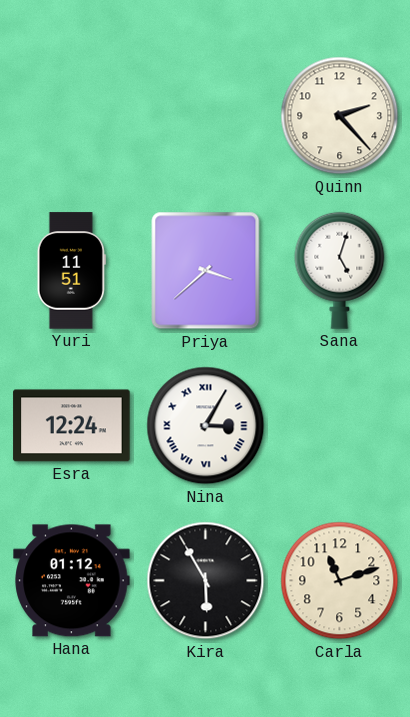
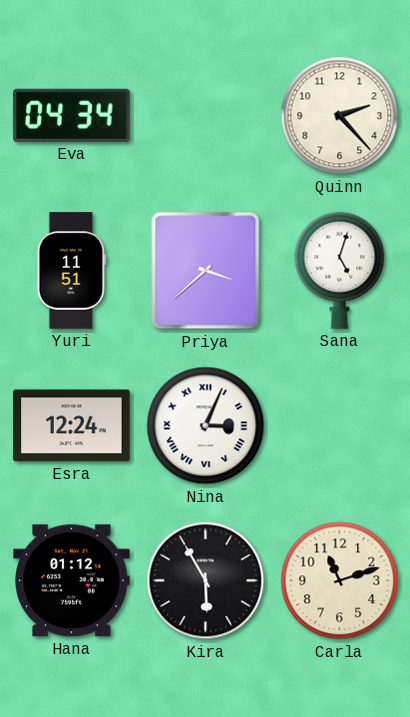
Eva: none -> 04:34 (72, 115)
Nina: 3:05 -> 3:04 (206, 426)
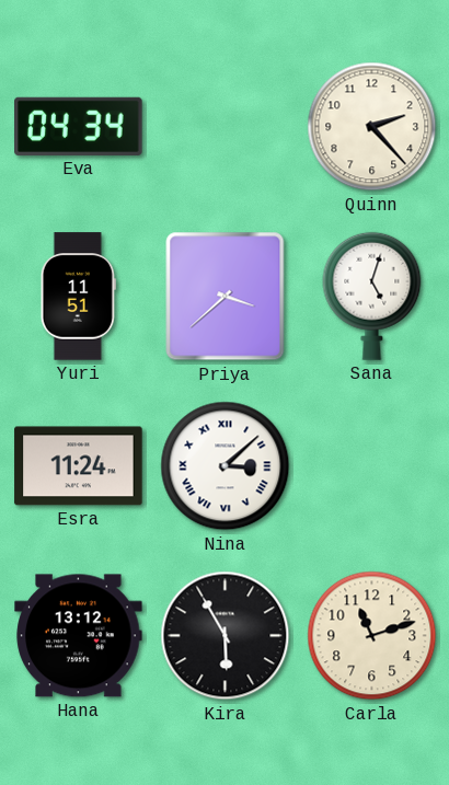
Esra: 12:24 -> 11:24 (79, 466)
Nina: 3:04 -> 3:08 (226, 466)
Hana: 01:12 -> 13:12 (79, 636)
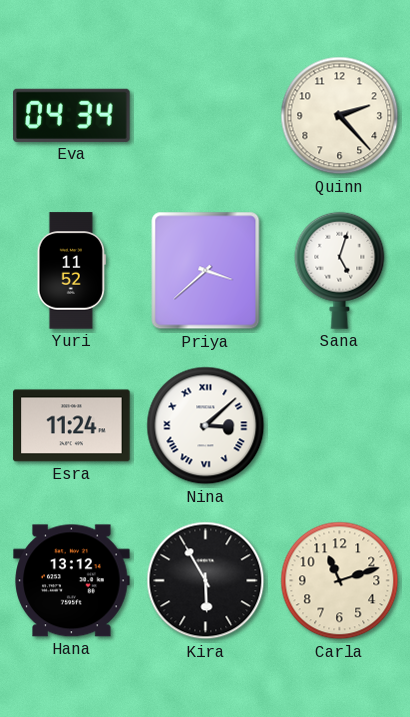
Yuri: 11:51 -> 11:52 (71, 271)
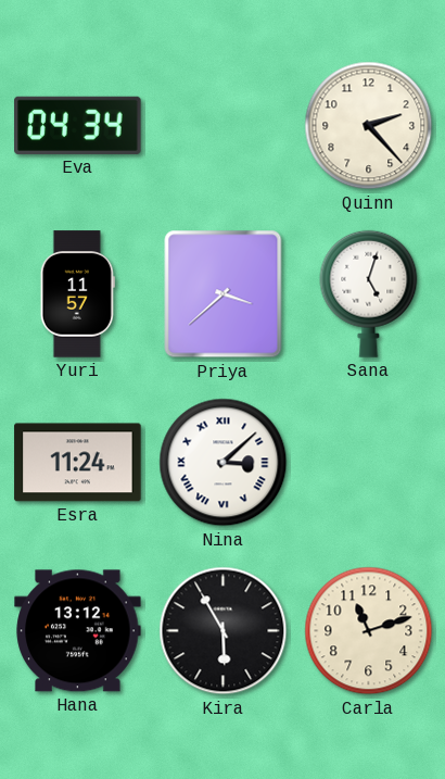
Yuri: 11:52 -> 11:57 (77, 294)
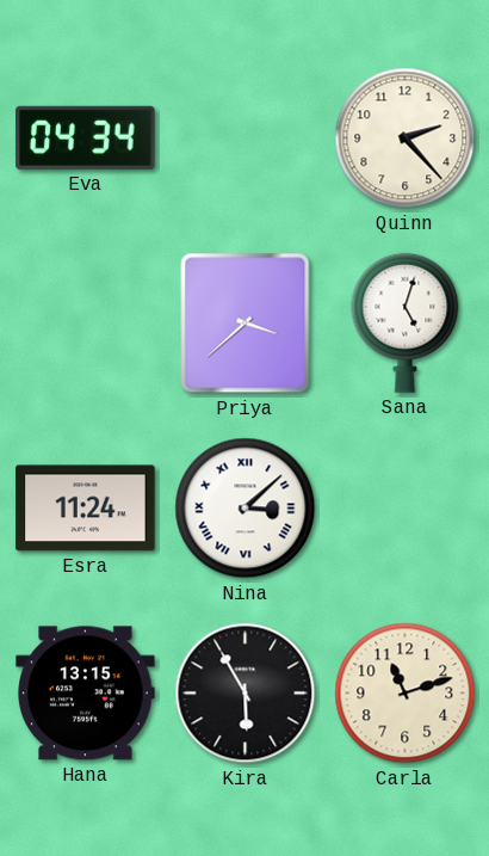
Yuri: 11:57 -> none (77, 294)
Hana: 13:12 -> 13:15 (86, 694)
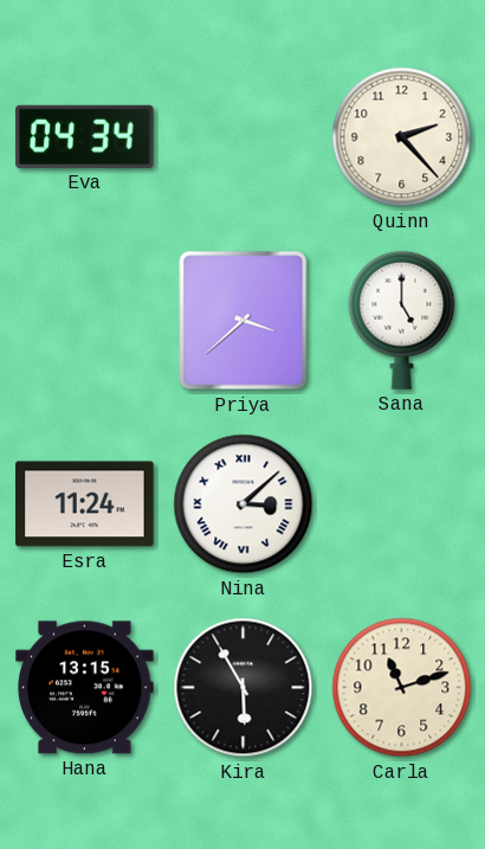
Sana: 5:03 -> 5:00 (402, 320)
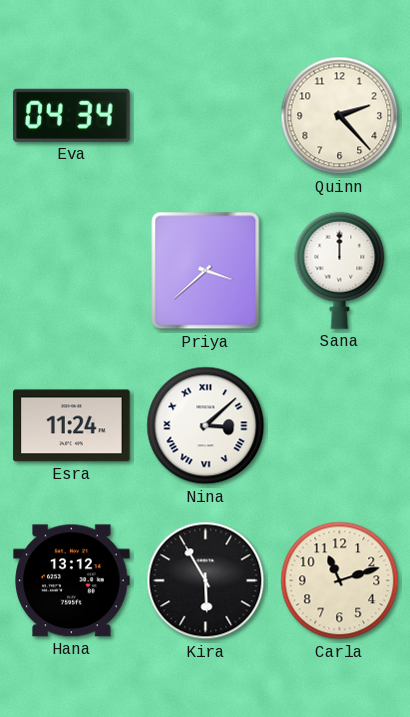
Sana: 5:00 -> 12:00 (340, 270)
Hana: 13:15 -> 13:12 (72, 581)
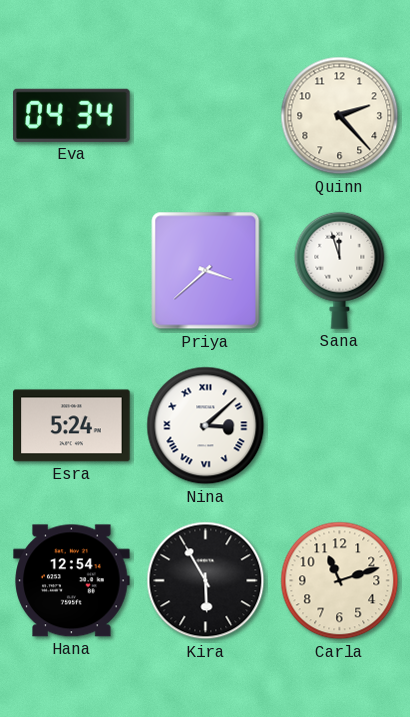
Sana: 12:00 -> 11:57 (340, 270)
Esra: 11:24 -> 5:24 (72, 426)
Hana: 13:12 -> 12:54 (72, 581)
